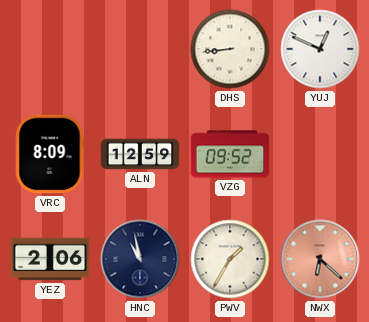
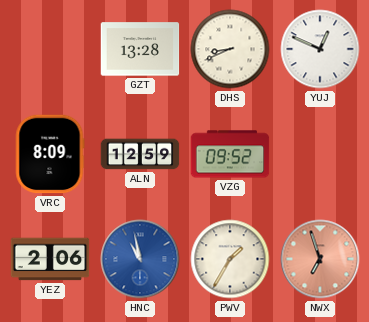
GZT: none -> 13:28 (140, 49)
DHS: 8:44 -> 8:41 (230, 49)
HNC dial: navy -> blue (140, 259)
NWX: 6:22 -> 6:57 (320, 259)
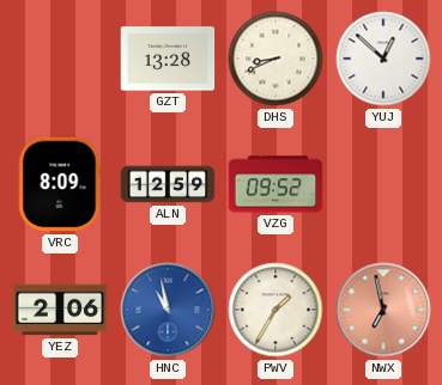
YUJ: 12:49 -> 12:52 (383, 59)
NWX: 6:57 -> 6:58 (383, 310)
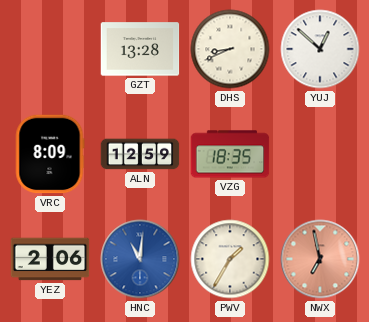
VZG: 09:52 -> 18:35 (230, 154)
HNC: 10:58 -> 11:01 (140, 259)
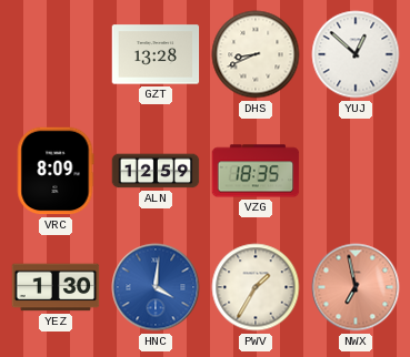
YEZ: 2:06 -> 1:30 (56, 287)
HNC: 11:01 -> 4:01 (156, 287)
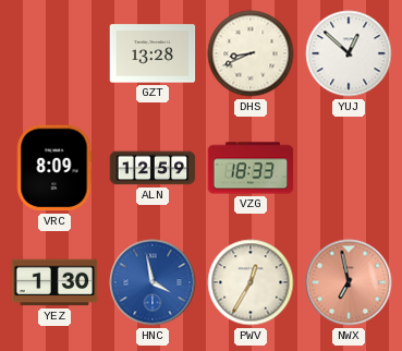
VZG: 18:35 -> 18:33 (251, 168)
HNC: 4:01 -> 3:58 (153, 282)
PWV: 1:35 -> 12:35 (251, 282)
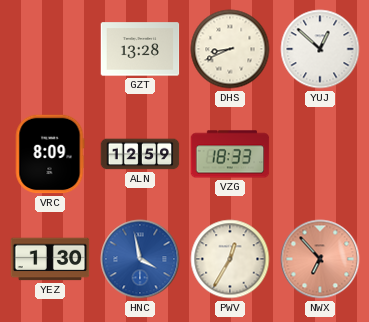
NWX: 6:58 -> 6:53 (320, 259)
